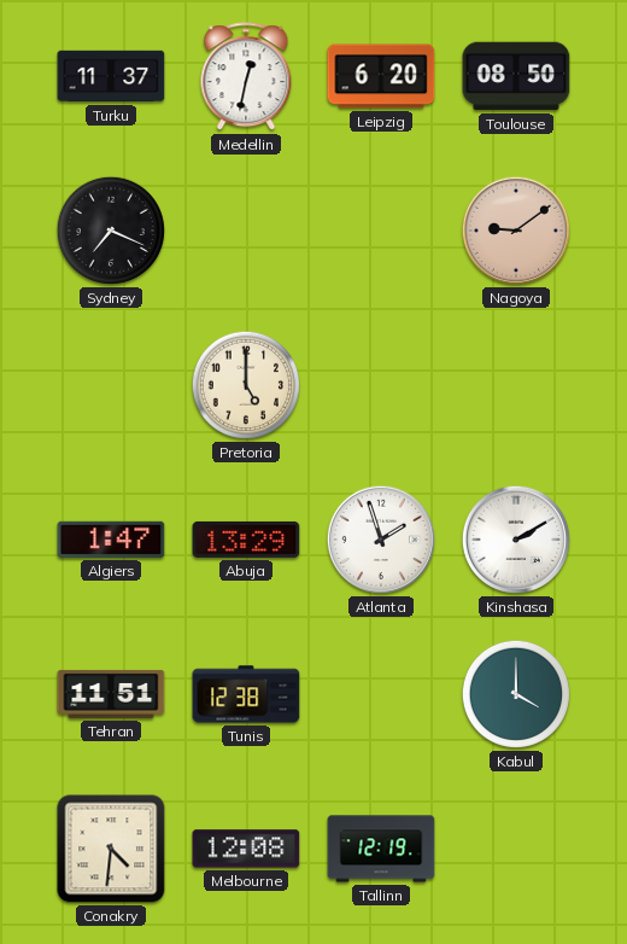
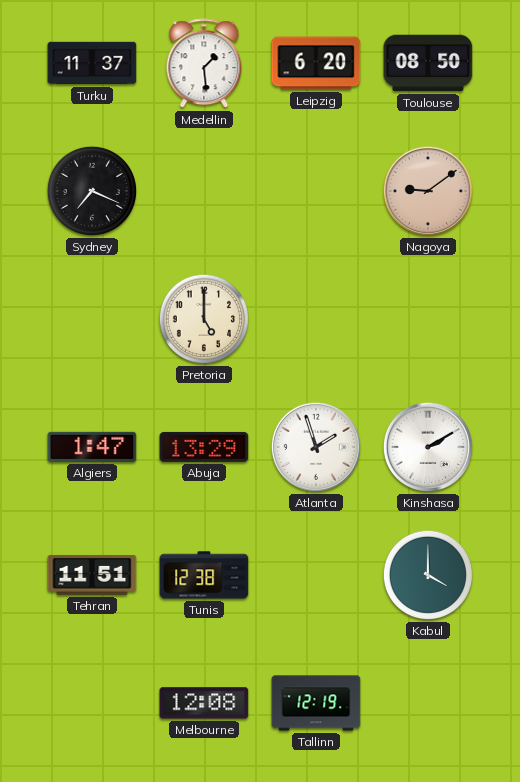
Medellin: 12:32 -> 1:29 (204, 64)
Conakry: 4:31 -> none (111, 849)
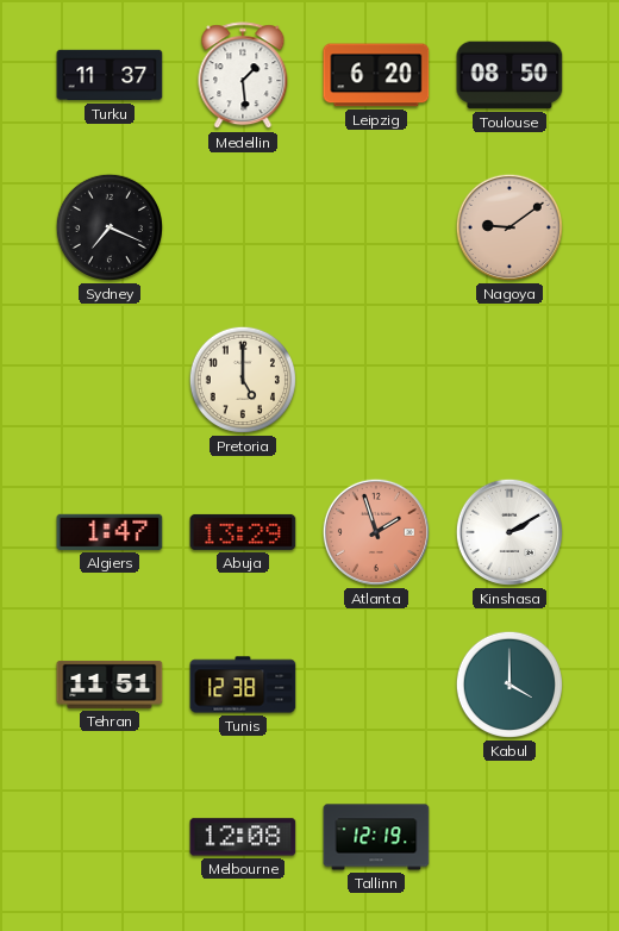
Atlanta dial: white -> salmon (376, 532)
